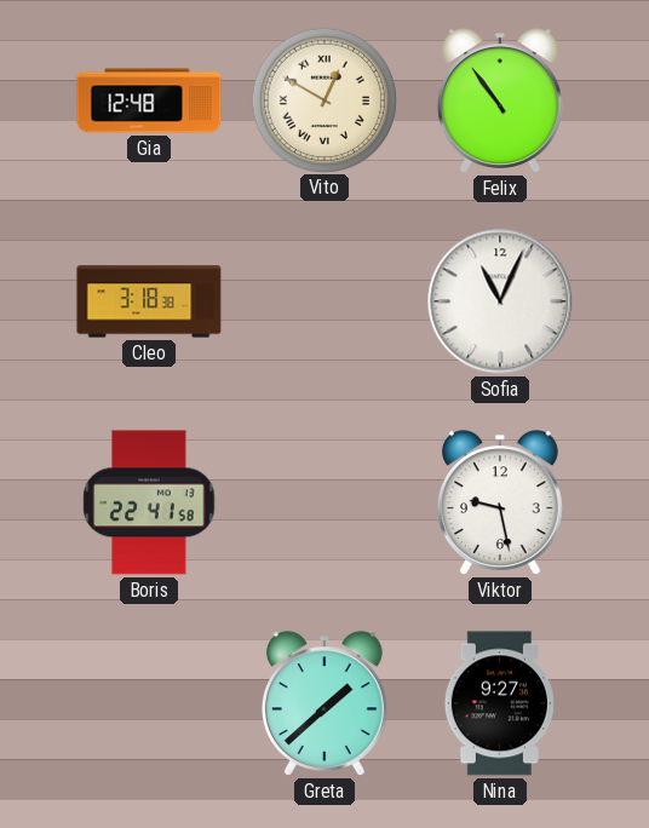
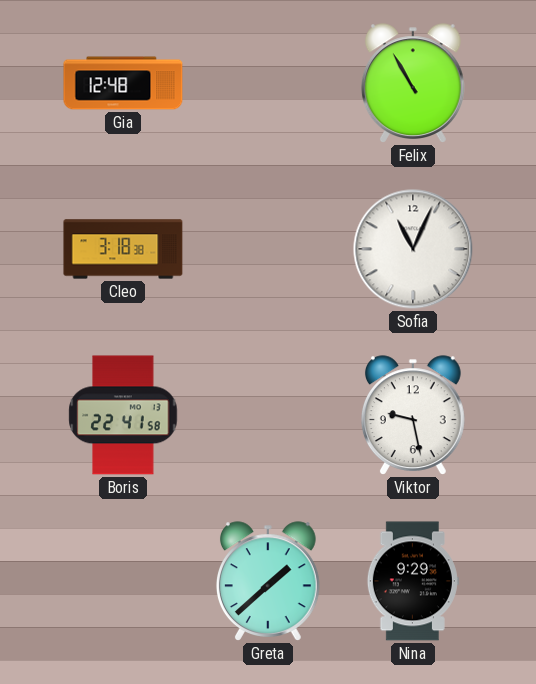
Vito: 12:50 -> none (323, 99)
Felix: 10:54 -> 10:55 (413, 83)
Nina: 9:27 -> 9:29 (413, 581)
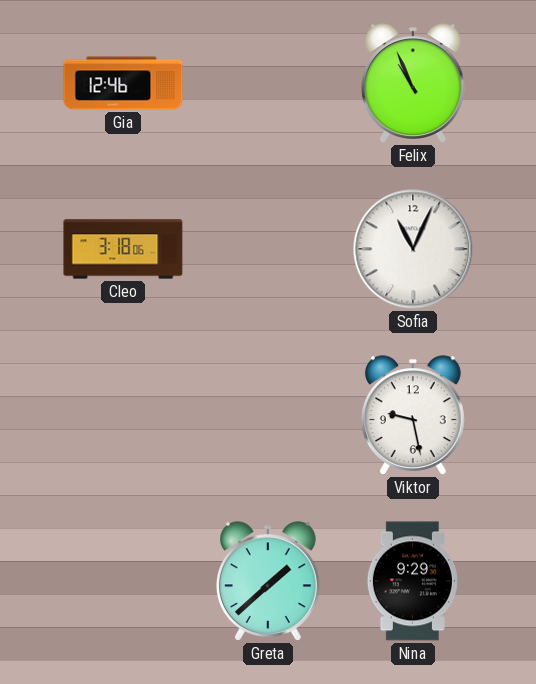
Gia: 12:48 -> 12:46 (123, 83)
Felix: 10:55 -> 10:56 (413, 83)
Cleo: 3:18:38 -> 3:18:06 (123, 249)
Boris: 22:41 -> none (123, 415)
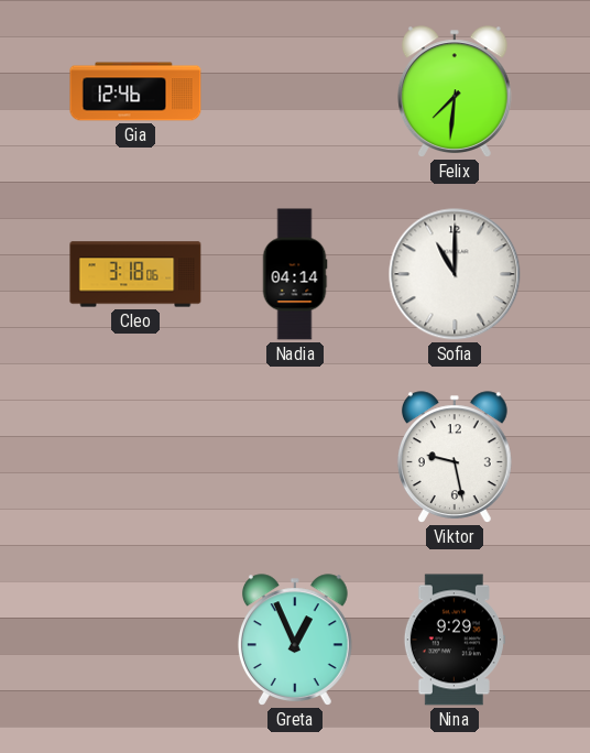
Felix: 10:56 -> 7:31 (455, 91)
Nadia: none -> 04:14 (295, 274)
Sofia: 11:04 -> 11:00 (455, 274)
Greta: 1:38 -> 12:56 (295, 640)
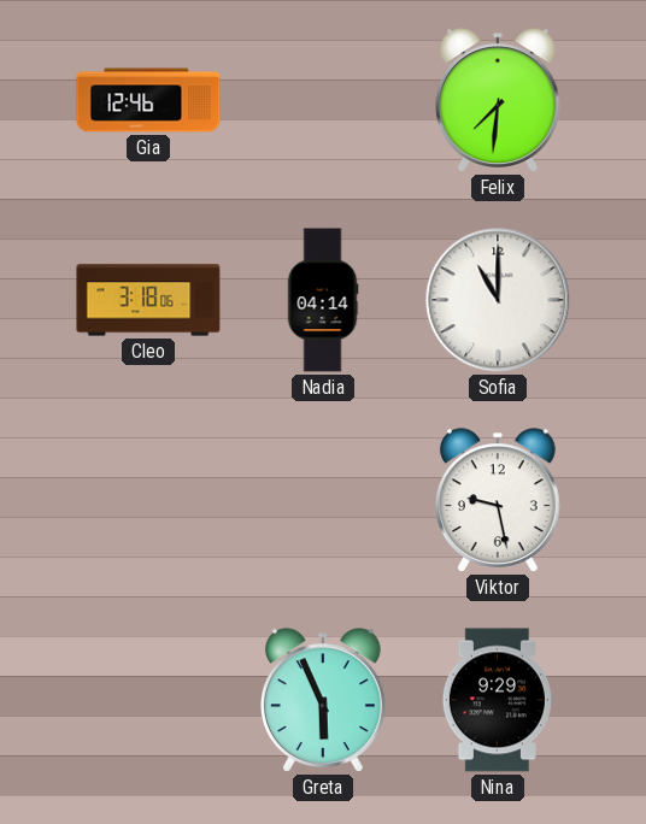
Greta: 12:56 -> 5:56 (323, 700)
